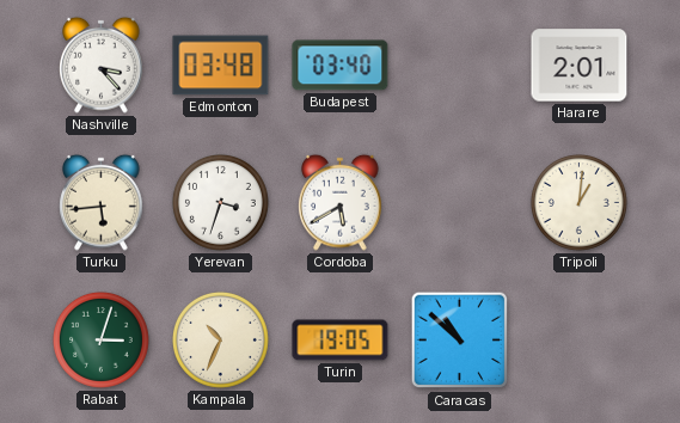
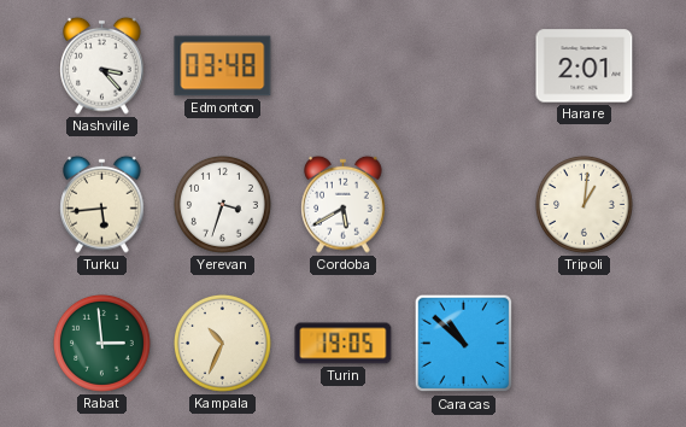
Budapest: 03:40 -> none (341, 66)
Rabat: 3:03 -> 2:59 (101, 344)
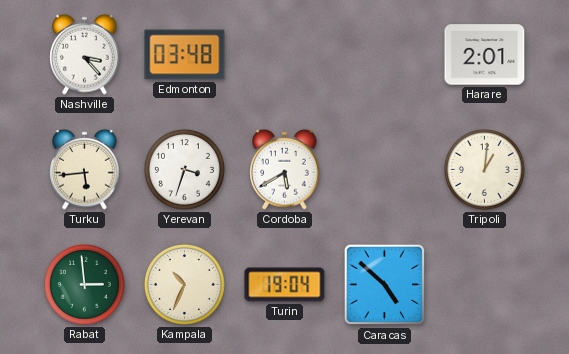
Turin: 19:05 -> 19:04 (285, 285)
Caracas: 10:52 -> 4:52 (385, 285)
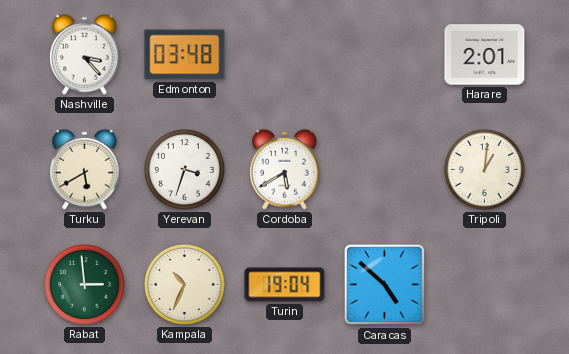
Turku: 5:44 -> 5:40 (85, 169)
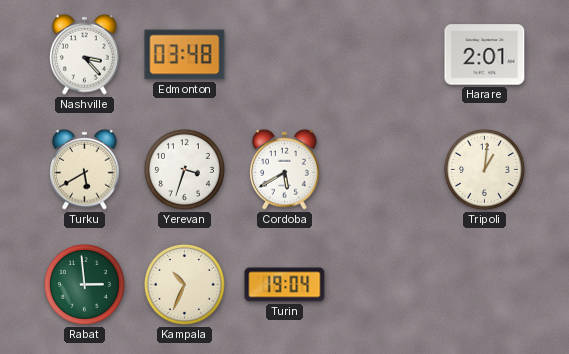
Caracas: 4:52 -> none (385, 285)
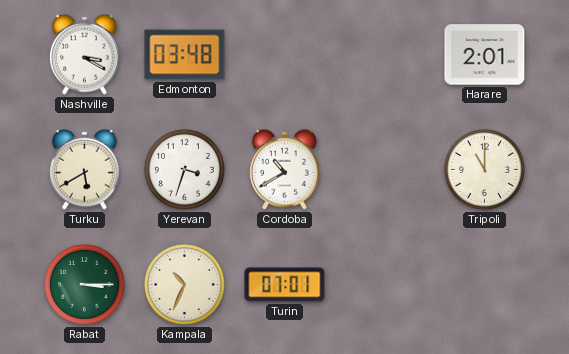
Nashville: 3:23 -> 3:20 (85, 54)
Cordoba: 5:40 -> 10:40 (285, 169)
Tripoli: 1:01 -> 11:00 (484, 170)
Rabat: 2:59 -> 3:15 (84, 285)
Turin: 19:04 -> 07:01 (285, 285)
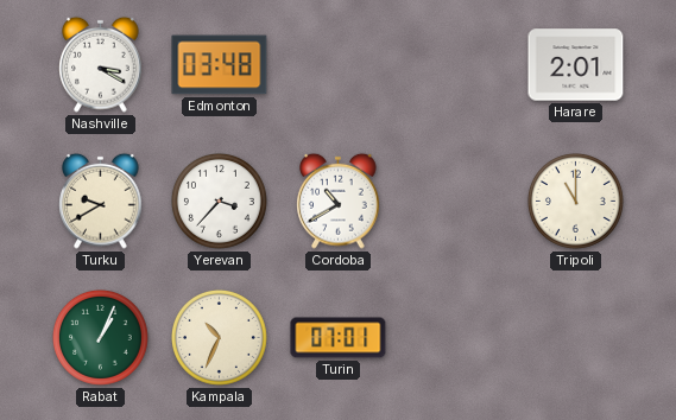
Turku: 5:40 -> 9:40 (101, 201)
Yerevan: 3:33 -> 3:37 (219, 202)
Rabat: 3:15 -> 1:04 (100, 338)
